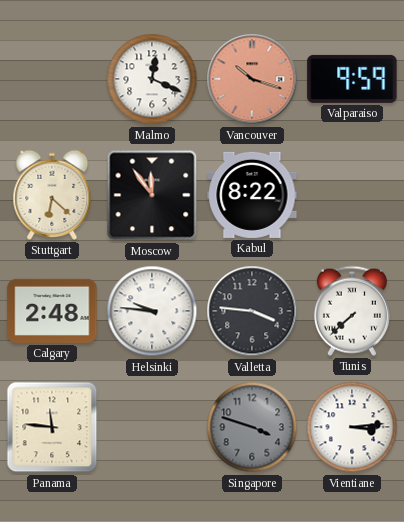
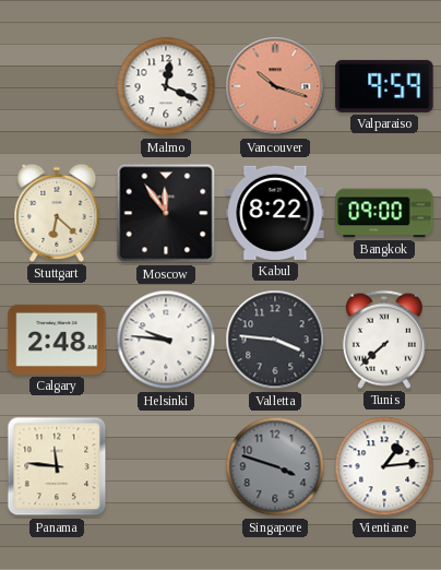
Bangkok: none -> 09:00 (384, 213)
Vientiane: 3:14 -> 1:14 (384, 466)
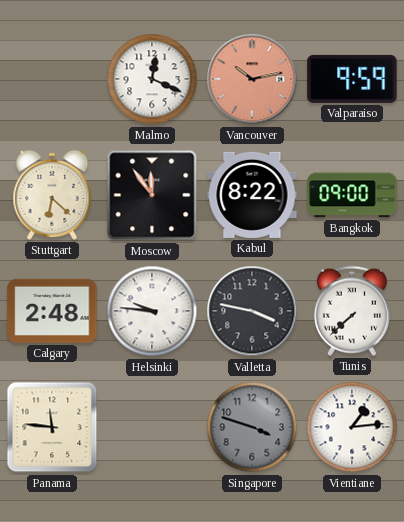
Vancouver: 10:18 -> 10:13 (252, 79)
Valletta: 3:46 -> 3:47 (252, 311)
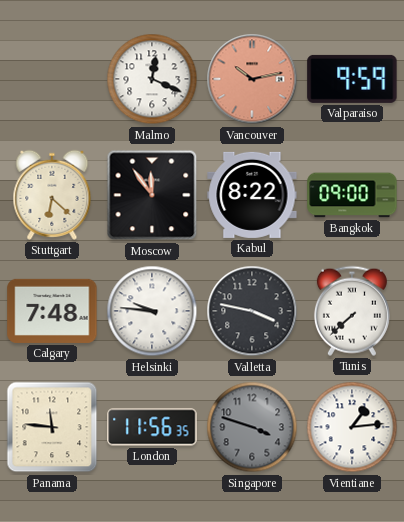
Calgary: 2:48 -> 7:48 (52, 311)
London: none -> 11:56 (152, 427)
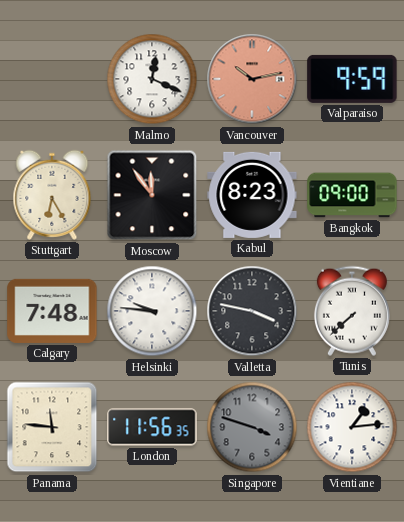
Stuttgart: 6:22 -> 6:25 (52, 195)
Kabul: 8:22 -> 8:23 (252, 195)
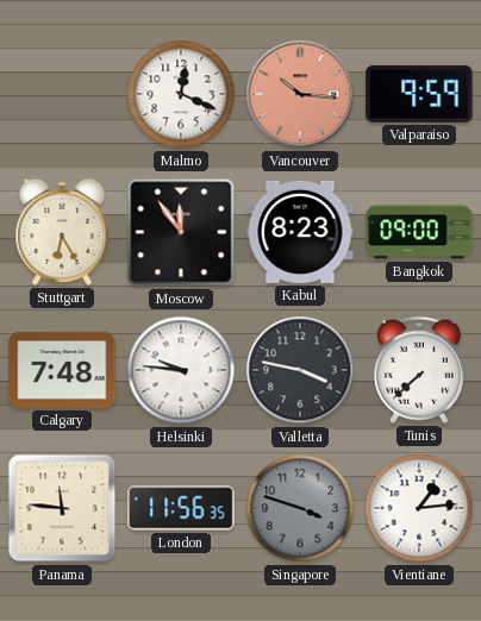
Vancouver: 10:13 -> 10:16 (300, 94)
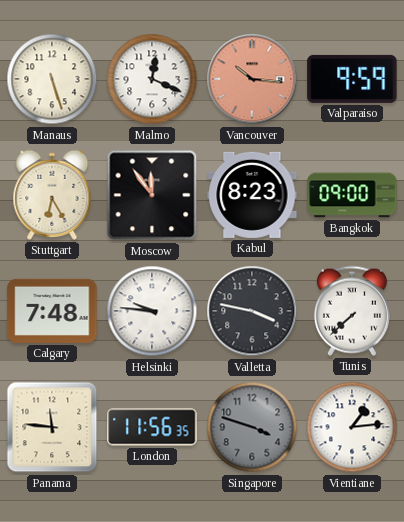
Manaus: none -> 5:27 (52, 79)
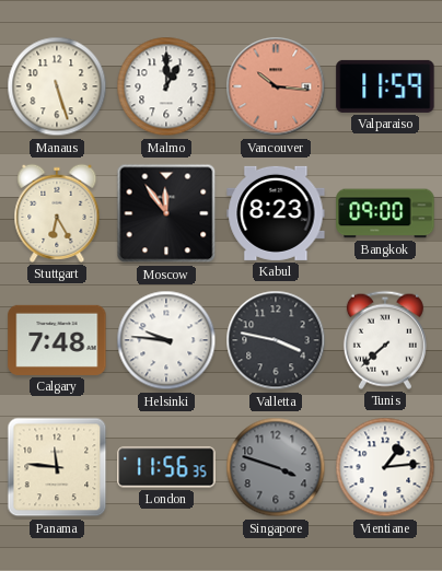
Malmo: 12:19 -> 1:00 (166, 86)
Valparaiso: 9:59 -> 11:59 (385, 86)
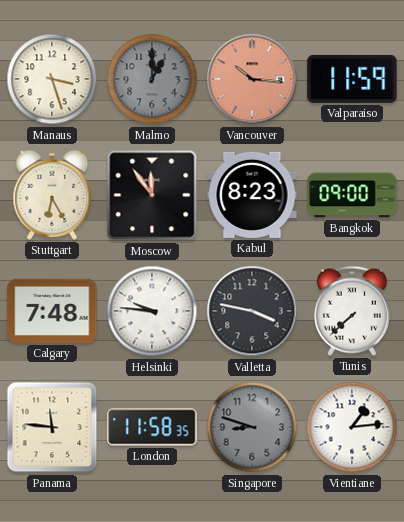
Manaus: 5:27 -> 3:27 (52, 79)
Malmo dial: white -> grey (152, 79)
London: 11:56 -> 11:58 (152, 427)
Singapore: 3:48 -> 8:48 (252, 427)
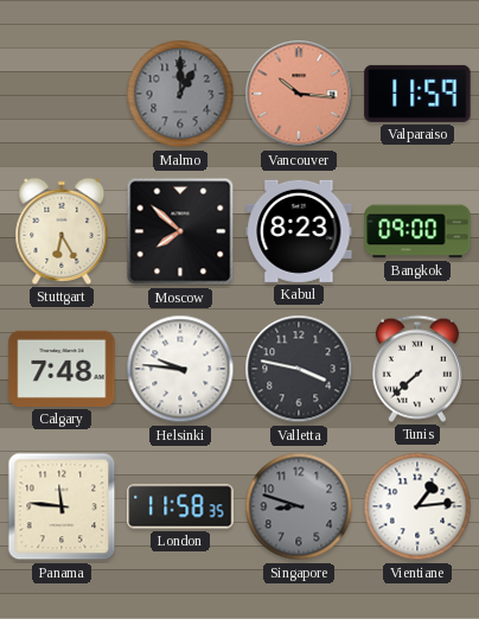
Manaus: 3:27 -> none (52, 79)
Moscow: 11:54 -> 7:52 (180, 231)
